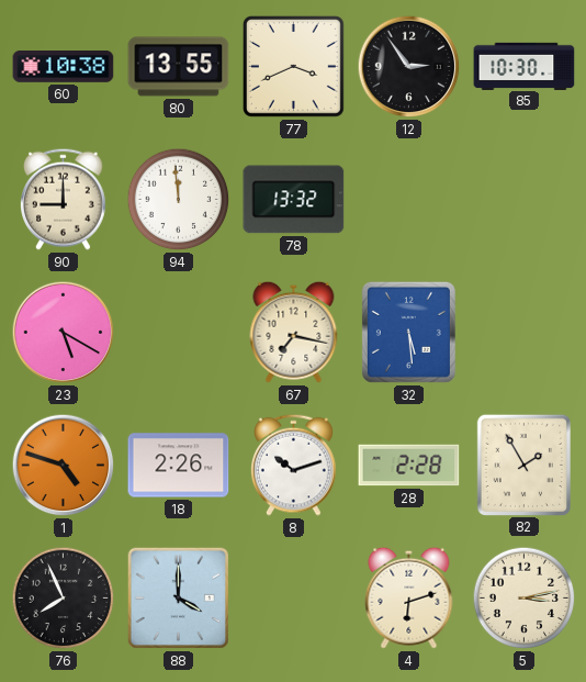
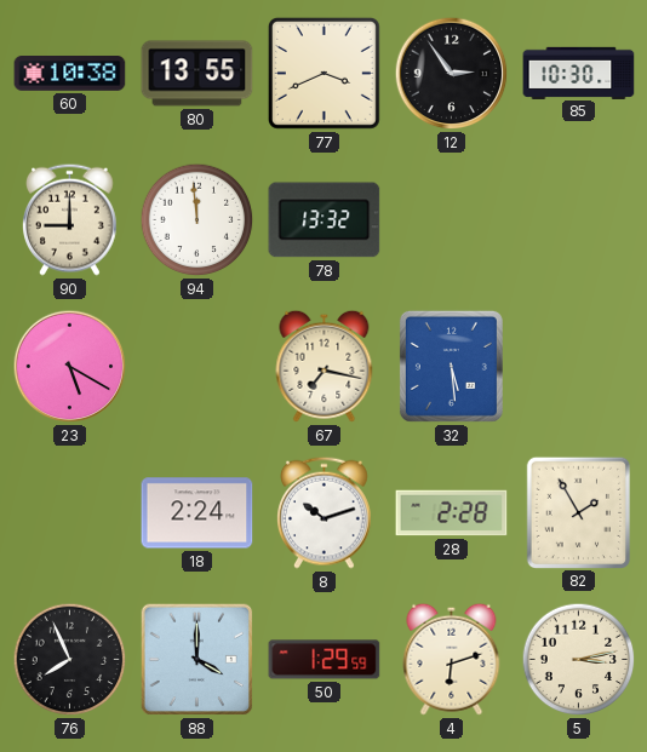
1: 4:48 -> none (64, 466)
18: 2:26 -> 2:24 (197, 513)
50: none -> 1:29 (325, 660)
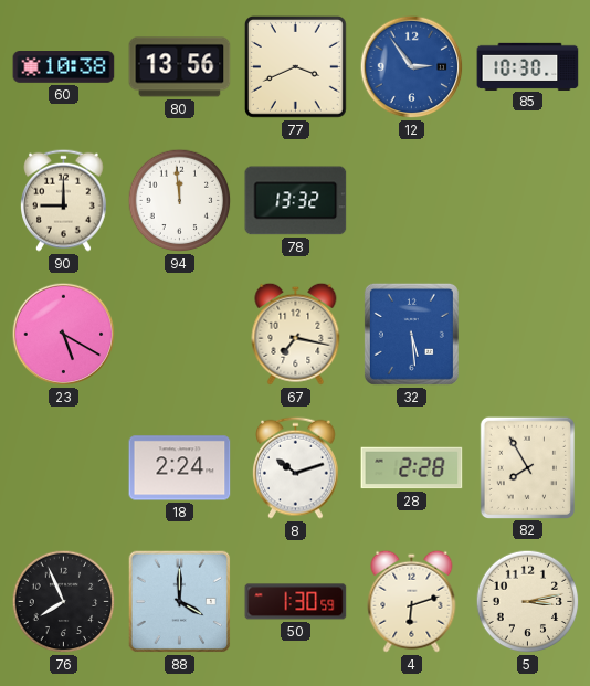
80: 13:55 -> 13:56 (180, 67)
12 dial: black -> blue (412, 67)
82: 1:55 -> 7:55 (527, 467)
50: 1:29 -> 1:30 (296, 602)
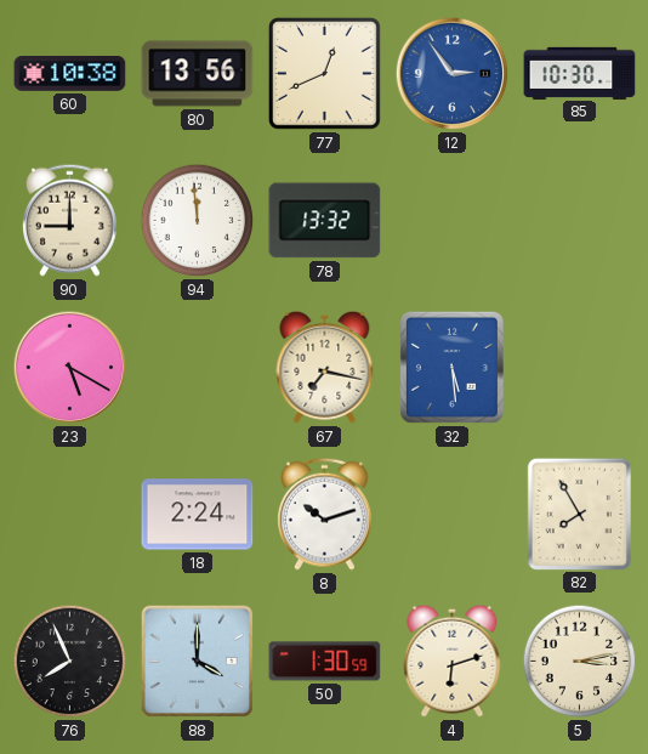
77: 3:41 -> 12:41 (324, 73)
28: 2:28 -> none (412, 468)
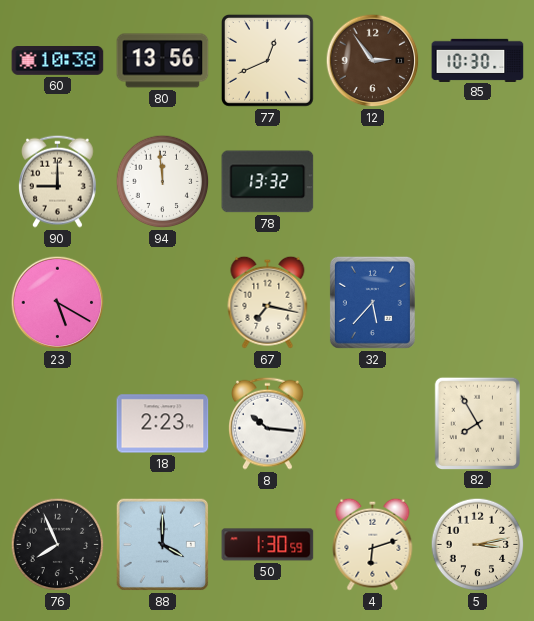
12 dial: blue -> brown (373, 61)
32: 5:29 -> 5:37 (372, 302)
18: 2:24 -> 2:23 (163, 424)
8: 10:12 -> 10:16 (268, 423)
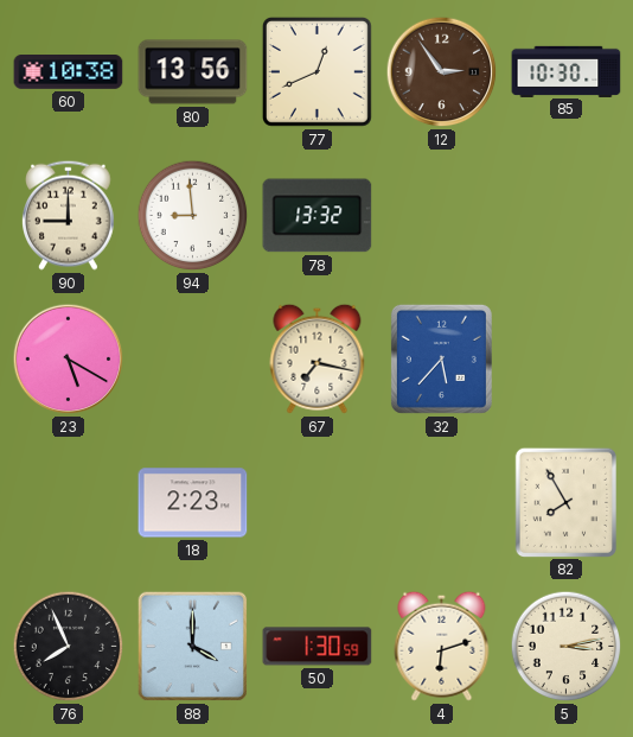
94: 11:59 -> 8:59 (193, 216)
8: 10:16 -> none (268, 423)
